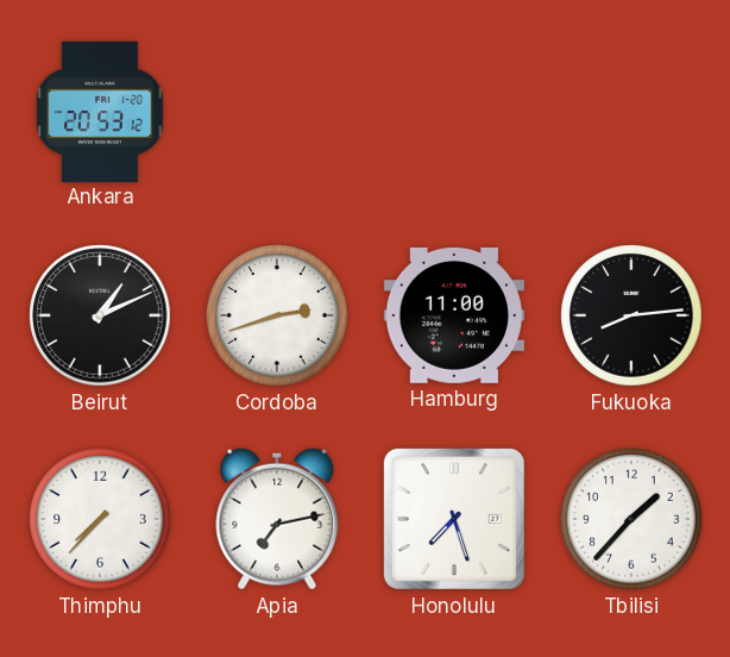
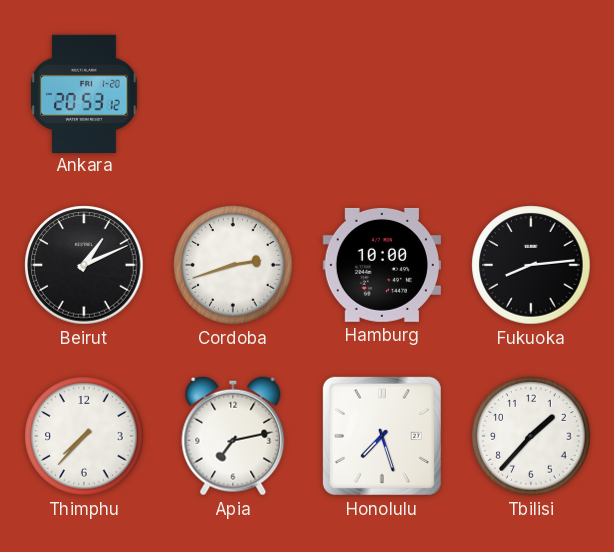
Hamburg: 11:00 -> 10:00 (382, 265)
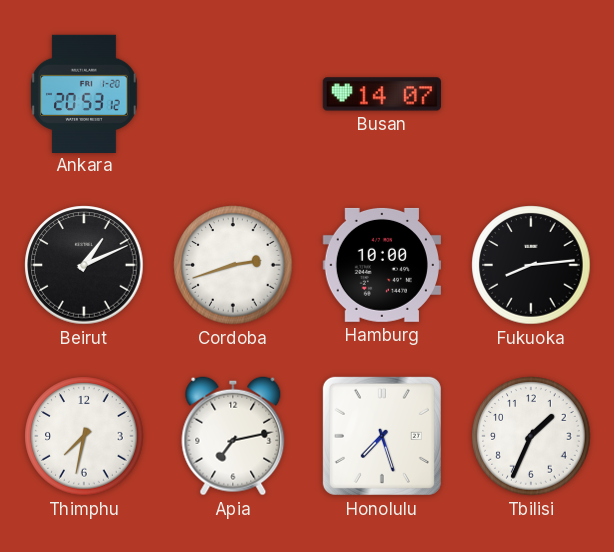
Busan: none -> 14:07 (382, 94)
Thimphu: 7:37 -> 7:32 (84, 436)
Tbilisi: 1:37 -> 1:34 (531, 436)
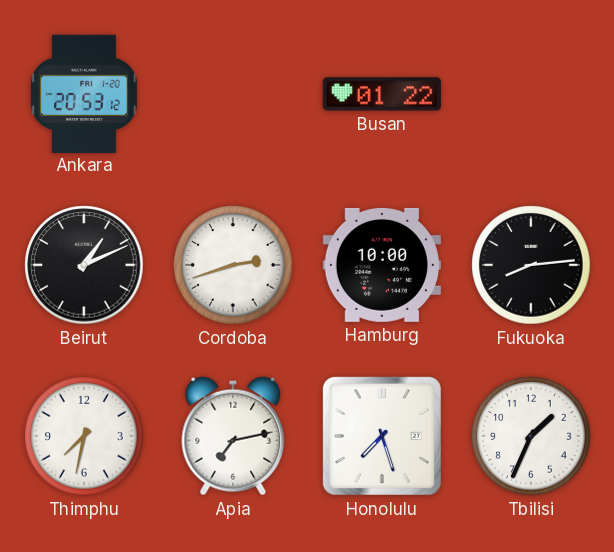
Busan: 14:07 -> 01:22 (382, 94)
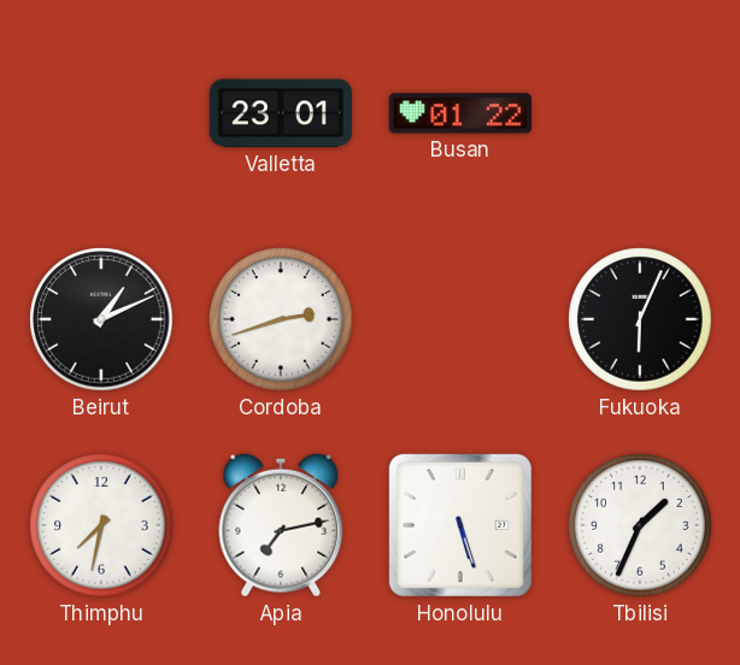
Ankara: 20:53 -> none (85, 93)
Valletta: none -> 23:01 (281, 113)
Hamburg: 10:00 -> none (382, 265)
Fukuoka: 8:14 -> 6:04 (640, 319)
Honolulu: 7:27 -> 5:27 (460, 525)
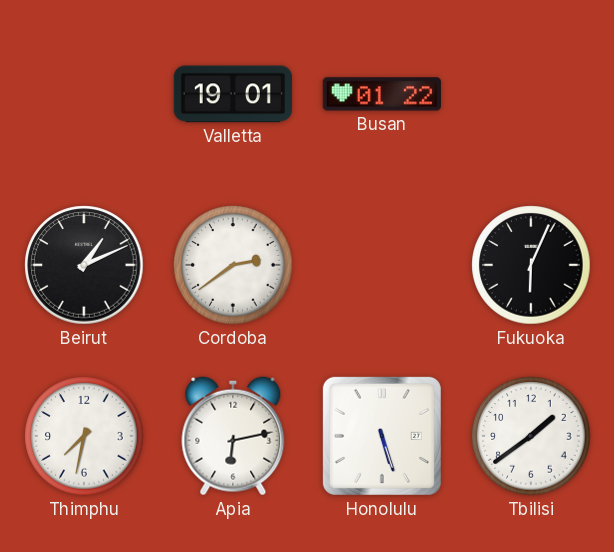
Valletta: 23:01 -> 19:01 (233, 94)
Cordoba: 2:42 -> 2:39 (233, 265)
Apia: 7:13 -> 6:13 (233, 436)
Tbilisi: 1:34 -> 1:39 (531, 436)
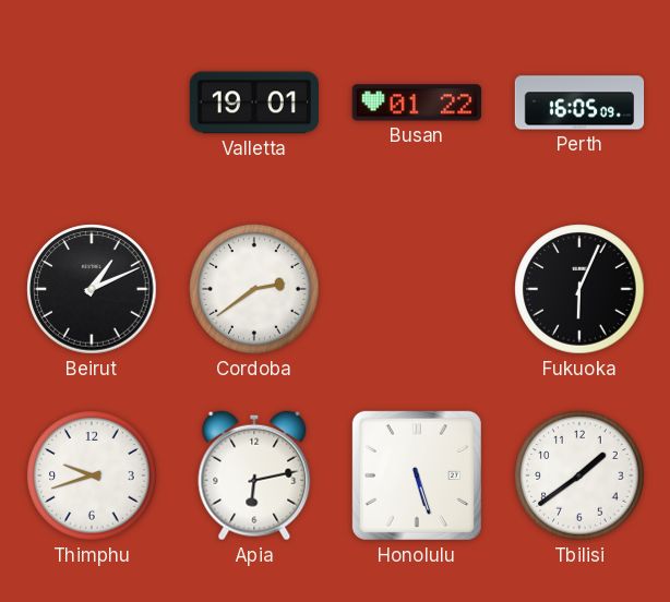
Perth: none -> 16:05 (579, 103)
Thimphu: 7:32 -> 9:42 (92, 475)
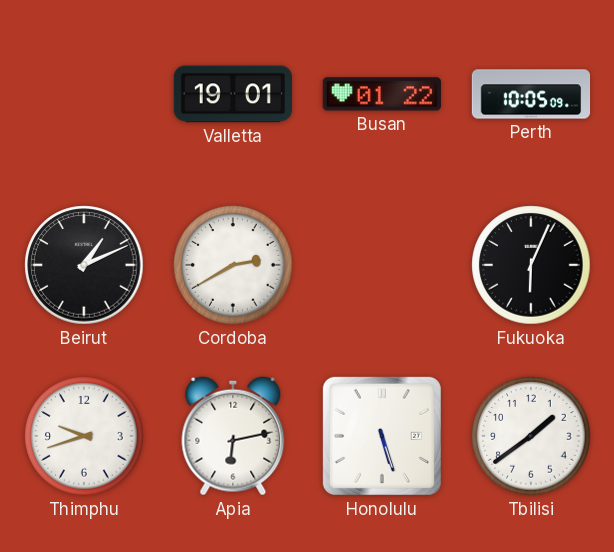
Perth: 16:05 -> 10:05 (531, 94)
Cordoba: 2:39 -> 2:40 (233, 265)
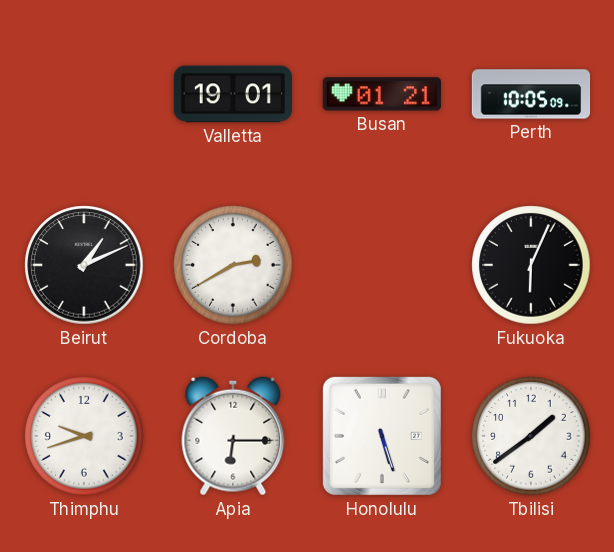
Busan: 01:22 -> 01:21 (382, 94)
Apia: 6:13 -> 6:15 (233, 436)
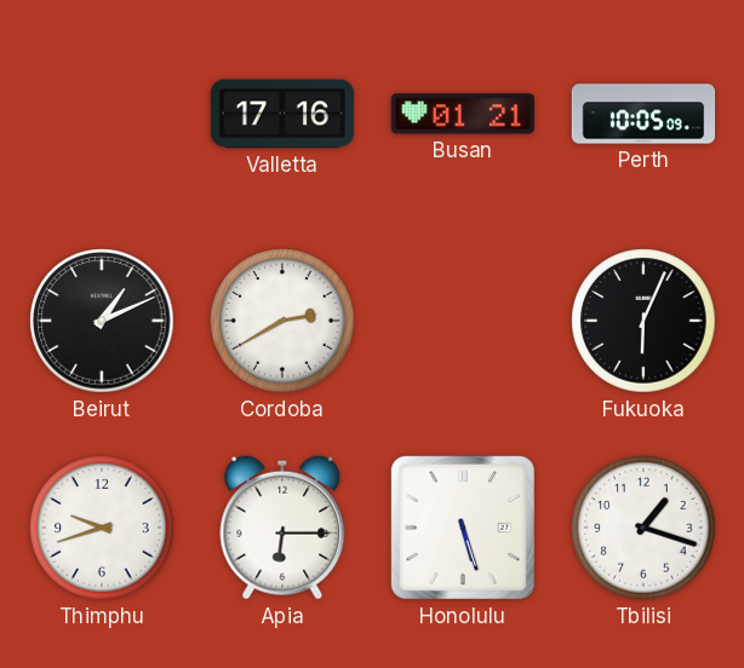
Valletta: 19:01 -> 17:16 (282, 114)
Tbilisi: 1:39 -> 1:18 (643, 528)
